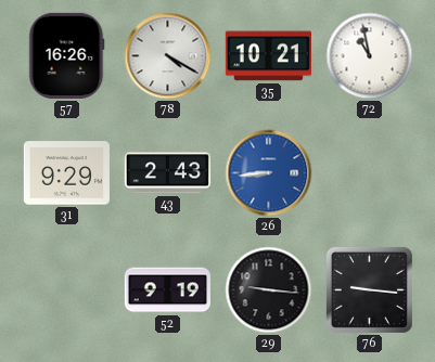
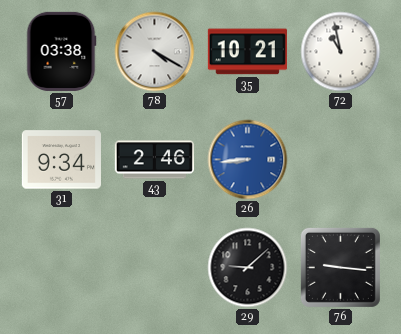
57: 16:26 -> 03:38 (61, 51)
31: 9:29 -> 9:34 (61, 160)
43: 2:43 -> 2:46 (154, 160)
52: 9:19 -> none (167, 290)
29: 9:16 -> 9:08 (248, 268)
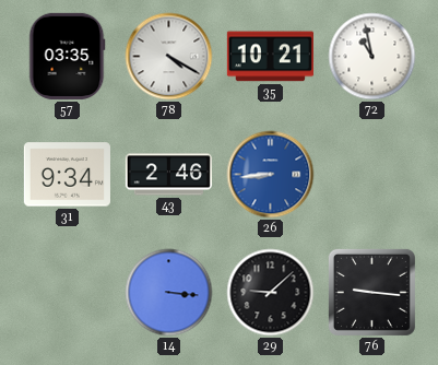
57: 03:38 -> 03:35 (67, 56)
14: none -> 3:16 (169, 293)
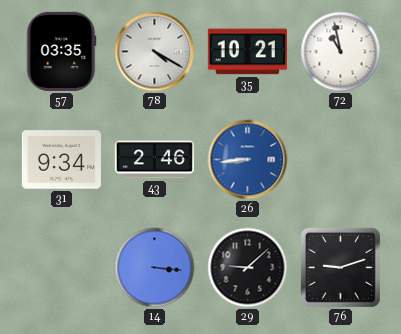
76: 9:16 -> 9:12 (340, 267)
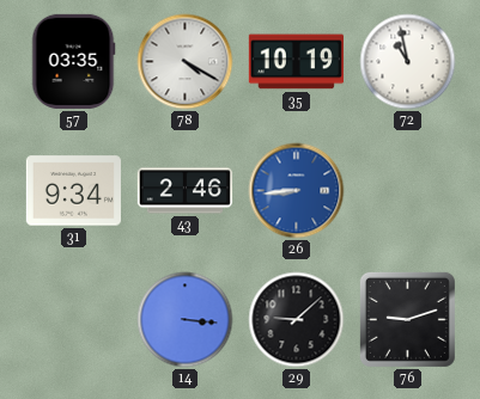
35: 10:21 -> 10:19 (296, 62)
